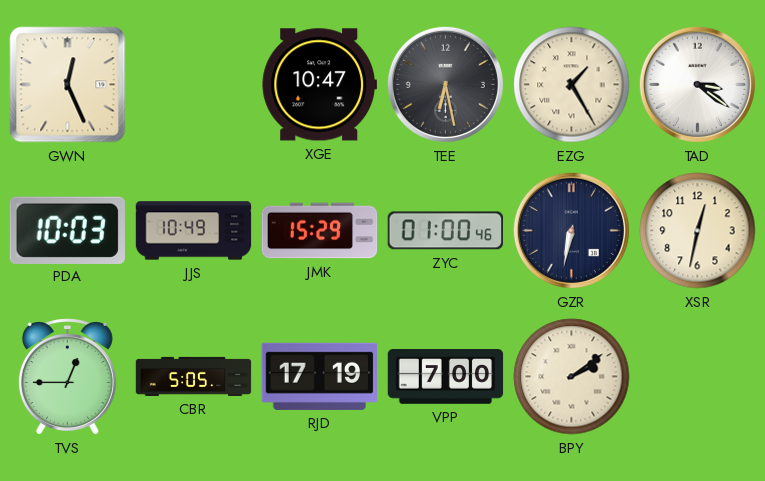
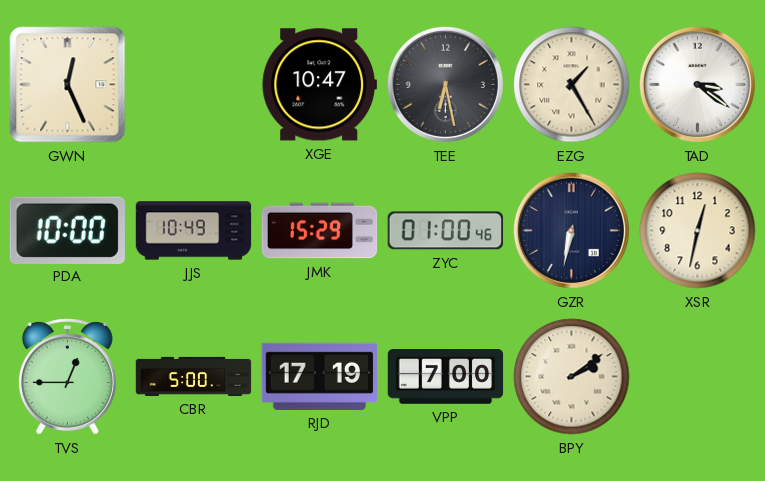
PDA: 10:03 -> 10:00 (67, 230)
CBR: 5:05 -> 5:00 (194, 376)
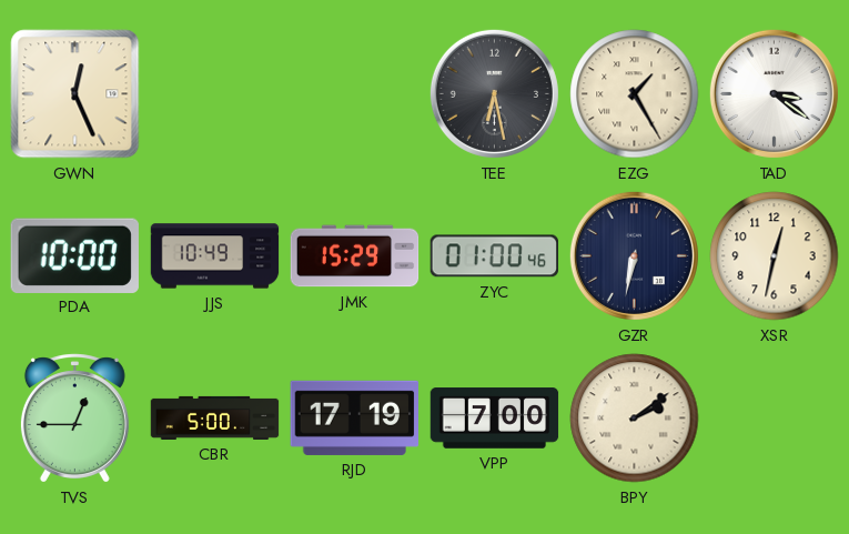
XGE: 10:47 -> none (319, 85)
